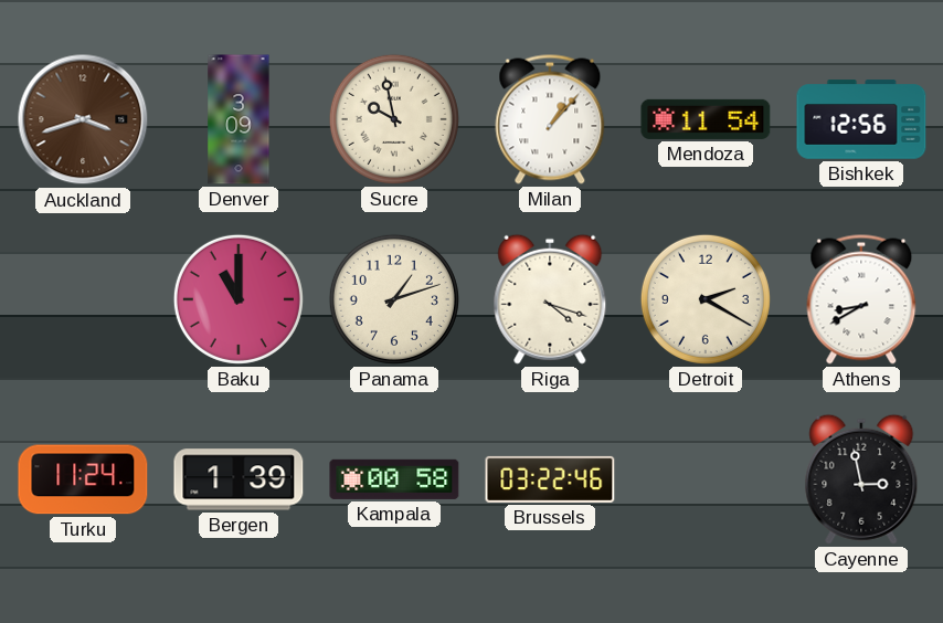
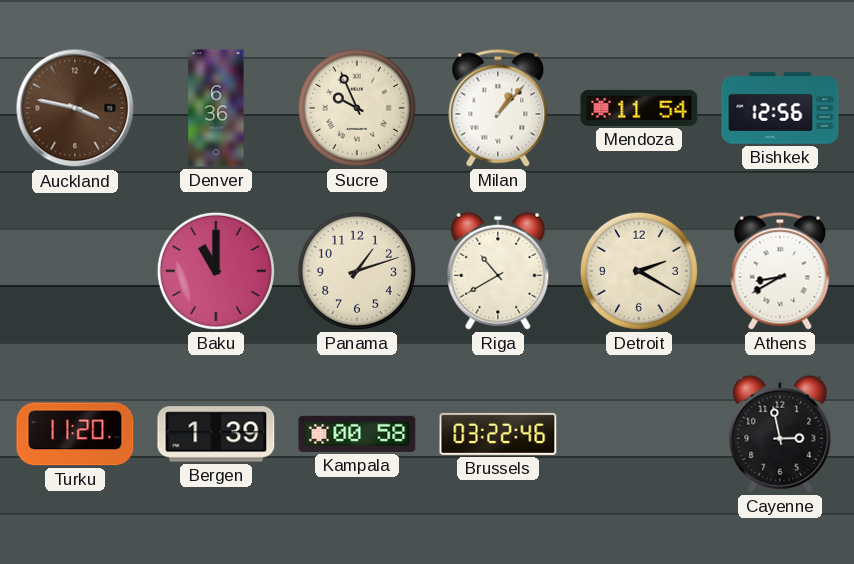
Auckland: 3:42 -> 3:47 (75, 108)
Denver: 3:09 -> 6:36 (216, 108)
Sucre: 9:58 -> 9:56 (357, 108)
Riga: 4:18 -> 10:40 (498, 271)
Turku: 11:24 -> 11:20 (75, 434)
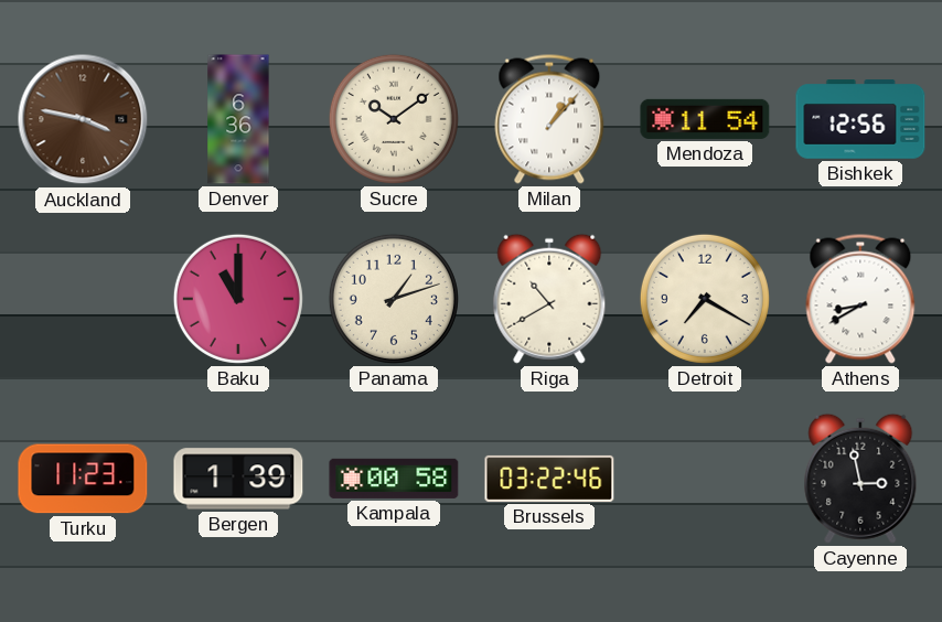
Sucre: 9:56 -> 10:09 (394, 119)
Detroit: 2:20 -> 7:20 (705, 299)
Turku: 11:20 -> 11:23 (83, 479)
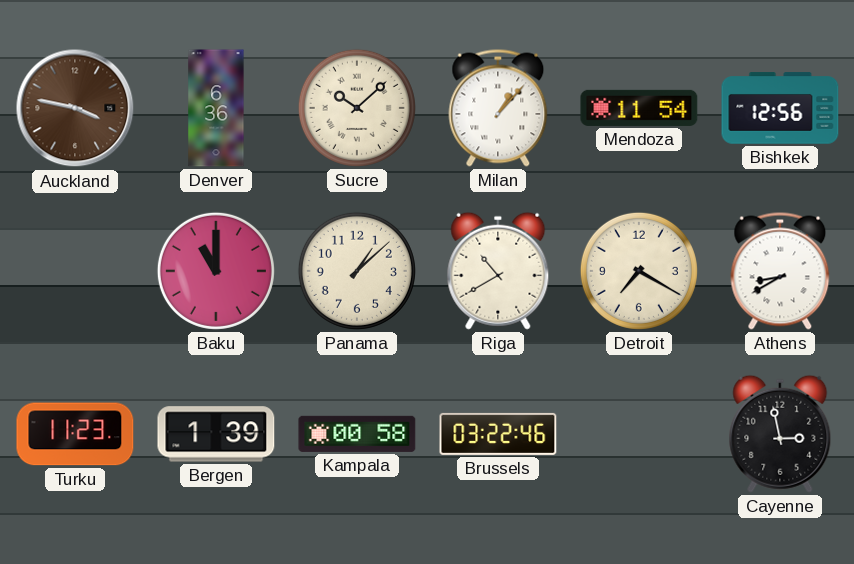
Sucre: 10:09 -> 10:08 (357, 108)
Panama: 1:12 -> 1:08 (357, 271)
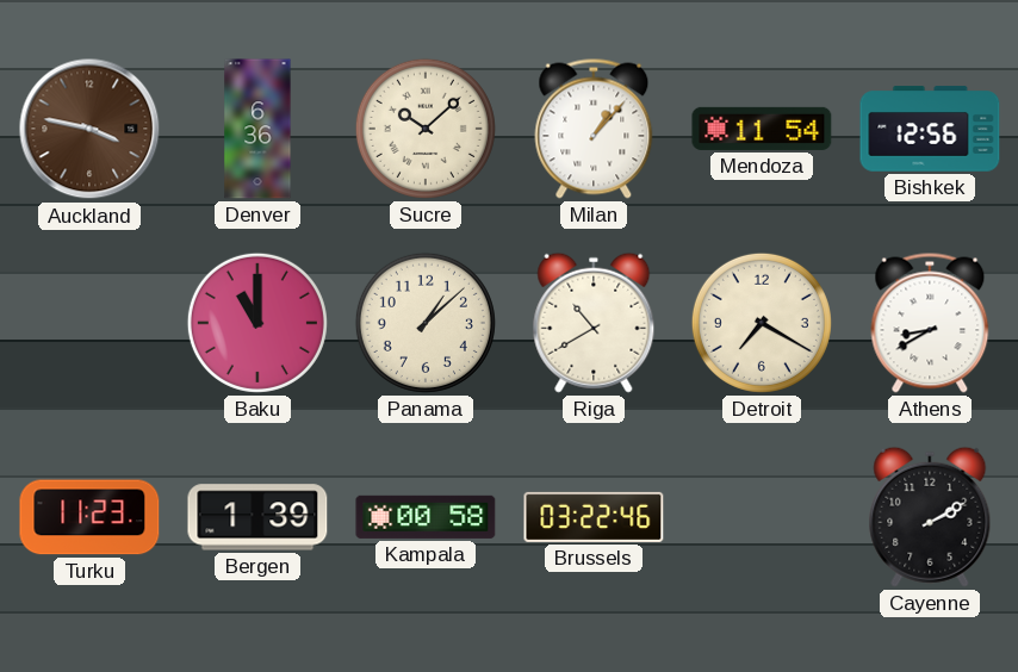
Cayenne: 2:58 -> 2:10 (930, 517)
